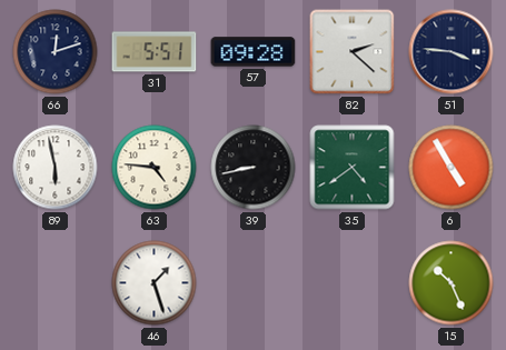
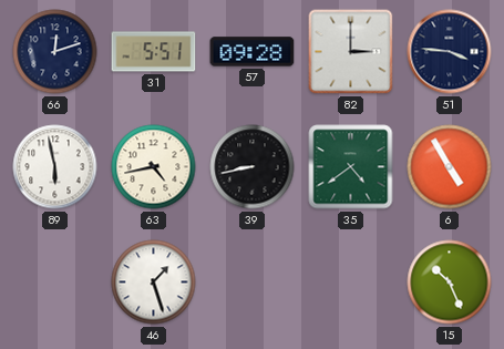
82: 2:22 -> 3:00 (351, 52)
63: 4:46 -> 4:43 (154, 167)
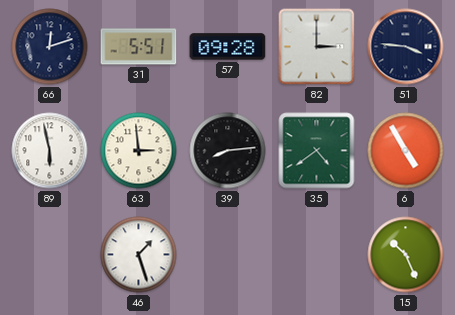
63: 4:43 -> 2:59 (139, 151)
39: 8:43 -> 8:14 (228, 151)
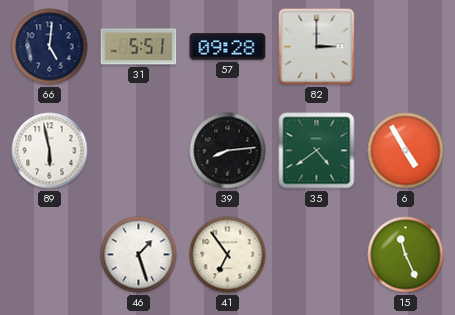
66: 12:12 -> 5:01 (50, 47)
51: 3:46 -> none (406, 47)
63: 2:59 -> none (139, 151)
41: none -> 6:54 (228, 255)
15: 10:26 -> 11:26 (406, 255)
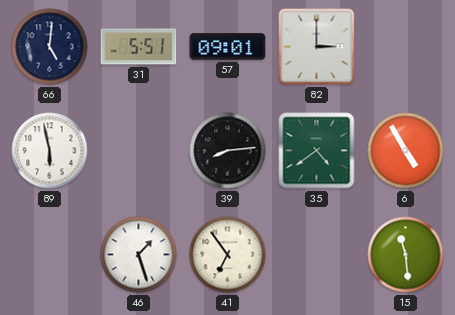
57: 09:28 -> 09:01 (228, 47)
15: 11:26 -> 11:29 (406, 255)
